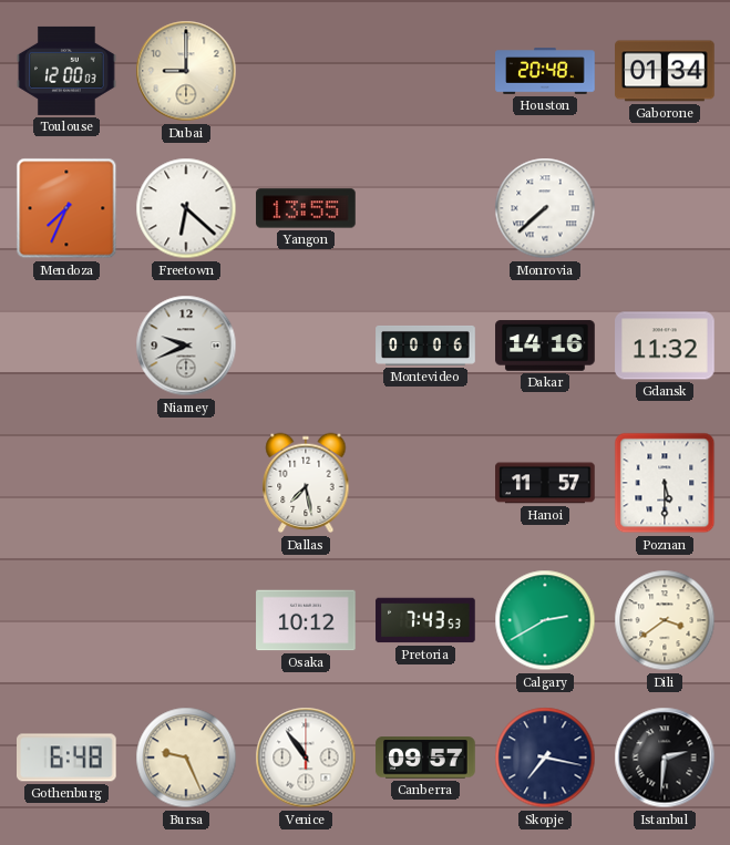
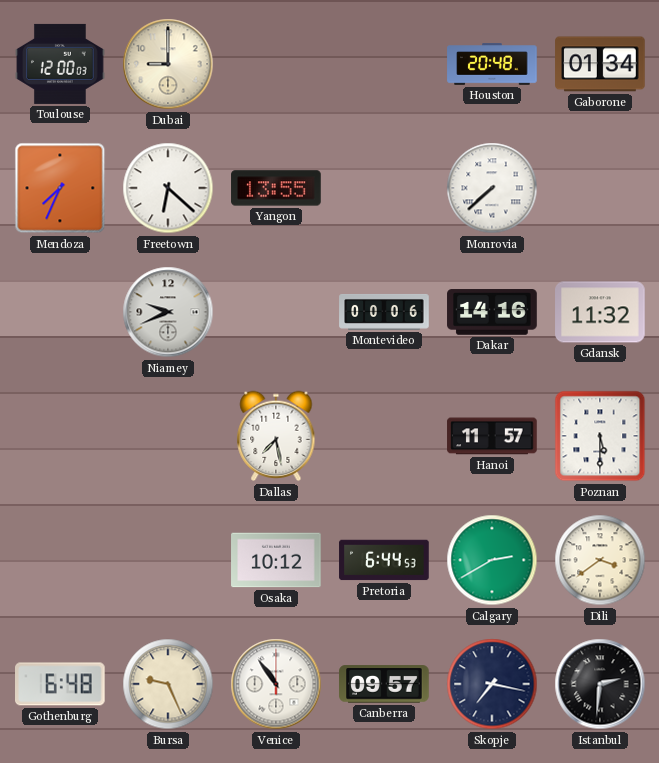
Pretoria: 7:43 -> 6:44 (384, 560)
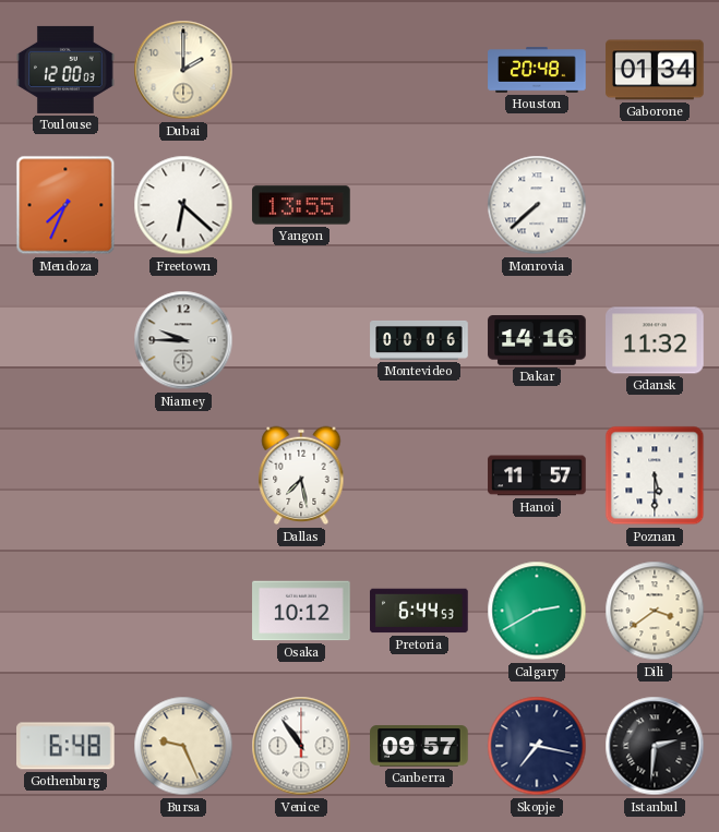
Dubai: 9:00 -> 2:00 (183, 70)
Niamey: 9:41 -> 9:45 (183, 340)
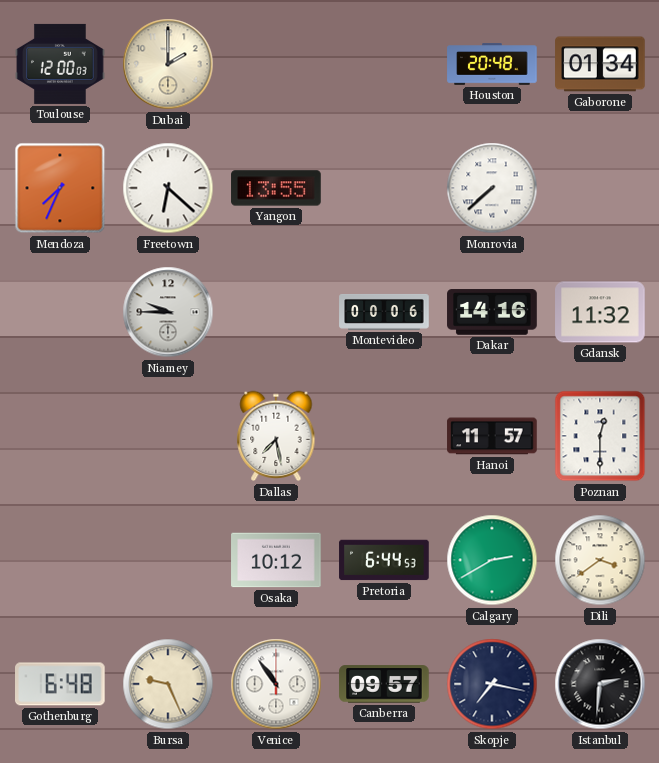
Poznan: 5:30 -> 12:30 (600, 436)
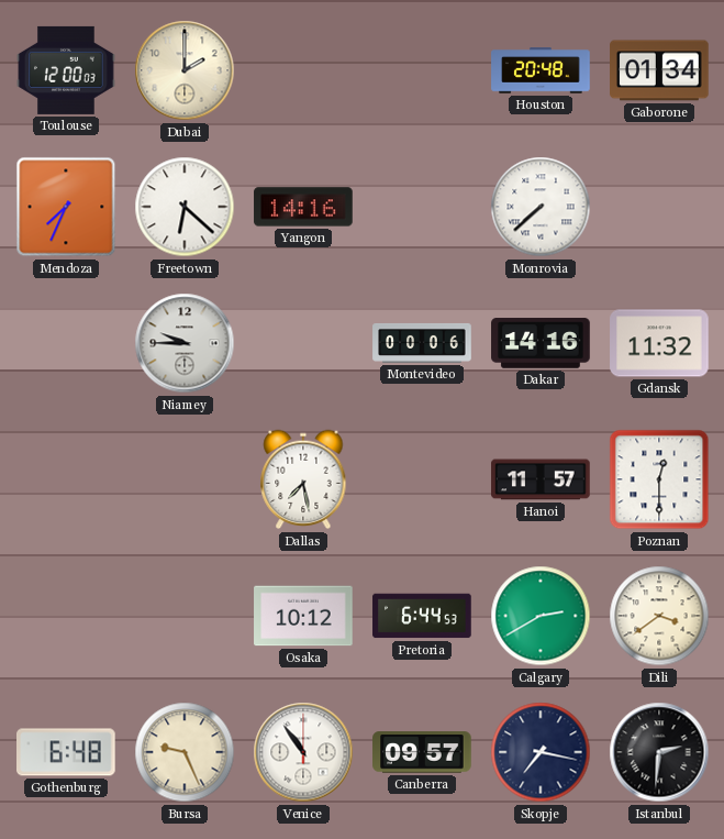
Yangon: 13:55 -> 14:16 (303, 207)
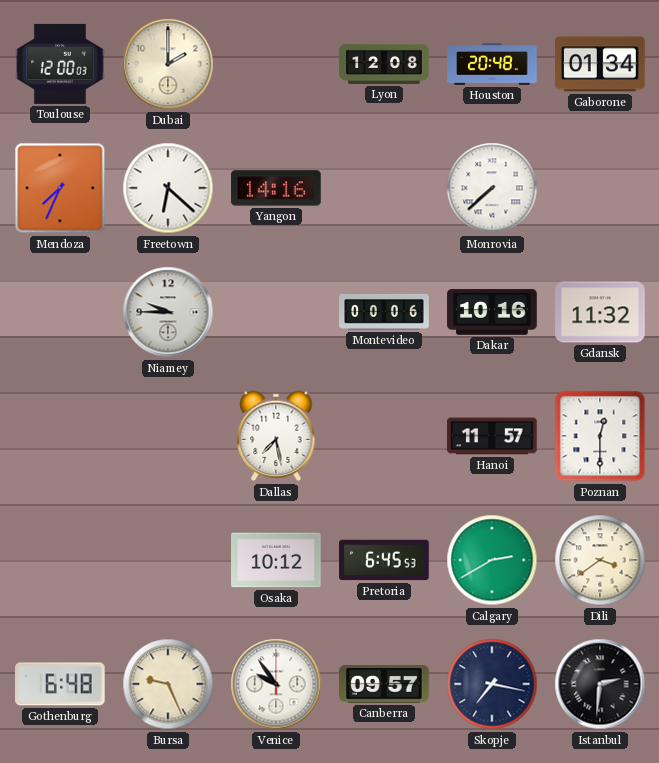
Lyon: none -> 12:08 (384, 64)
Dakar: 14:16 -> 10:16 (492, 312)
Pretoria: 6:44 -> 6:45 (384, 560)
Venice: 10:54 -> 9:54 (276, 684)
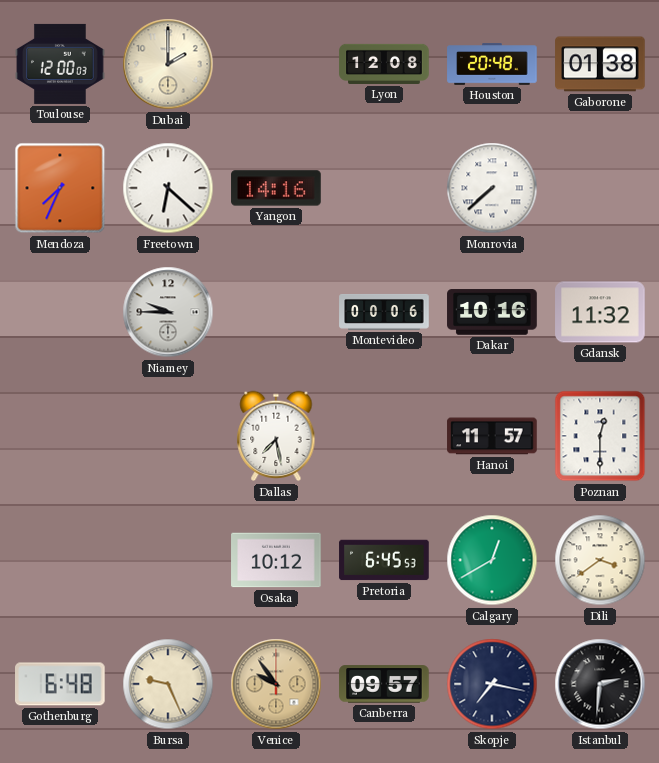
Gaborone: 01:34 -> 01:38 (600, 64)
Calgary: 2:40 -> 12:40 (492, 560)
Venice dial: white -> champagne (276, 684)
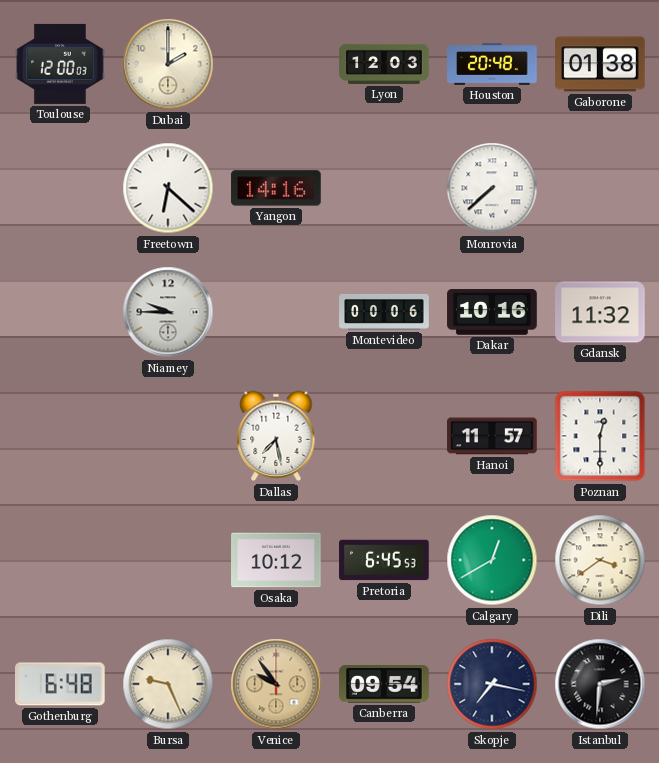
Lyon: 12:08 -> 12:03 (384, 64)
Mendoza: 7:34 -> none (60, 188)
Canberra: 09:57 -> 09:54 (384, 684)
